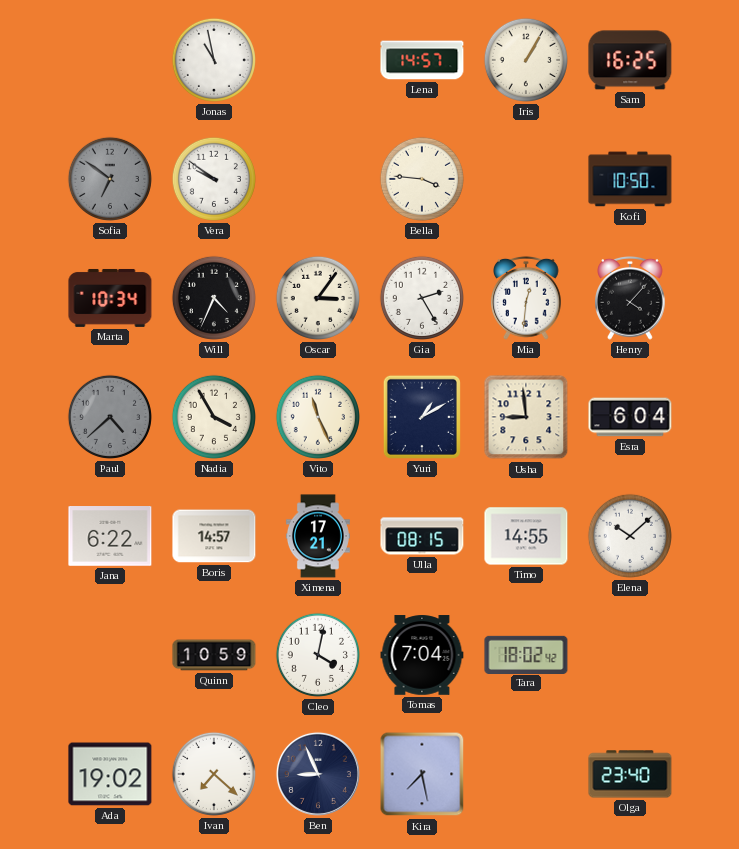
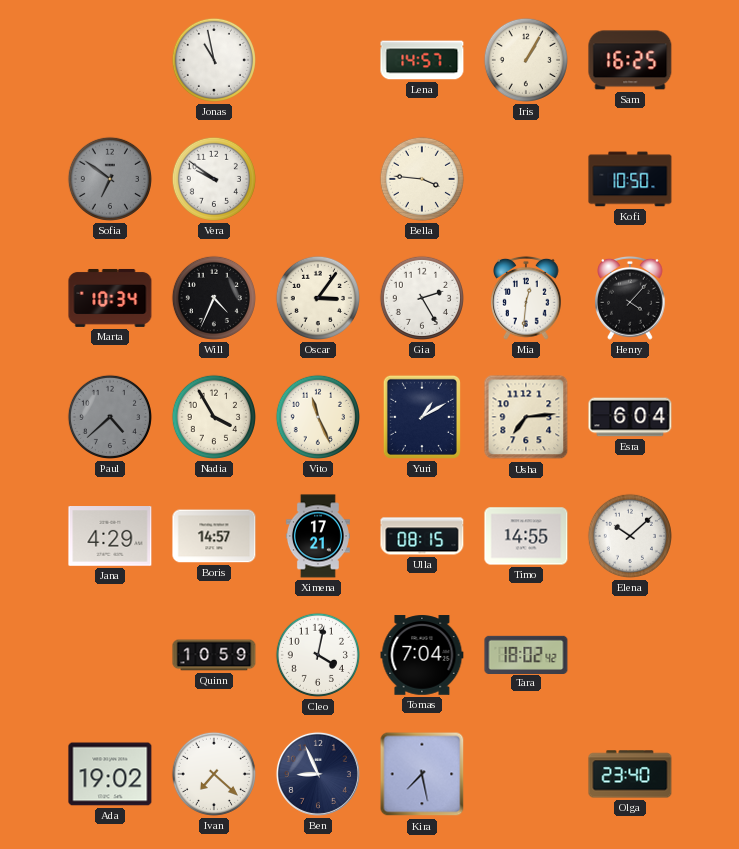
Usha: 8:59 -> 7:14 (526, 417)
Jana: 6:22 -> 4:29 (110, 537)
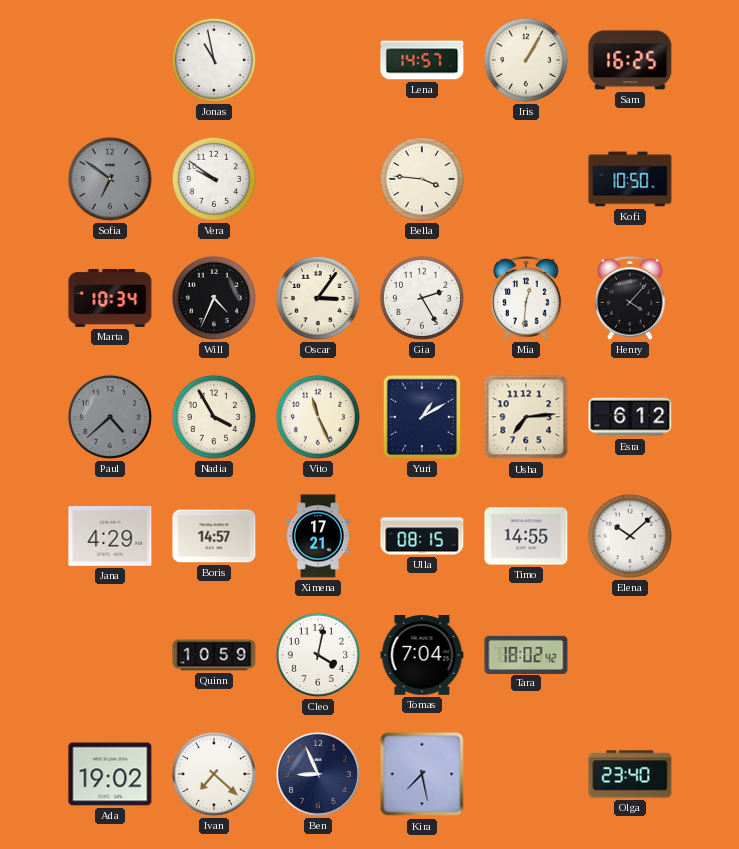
Esra: 6:04 -> 6:12 (630, 417)
